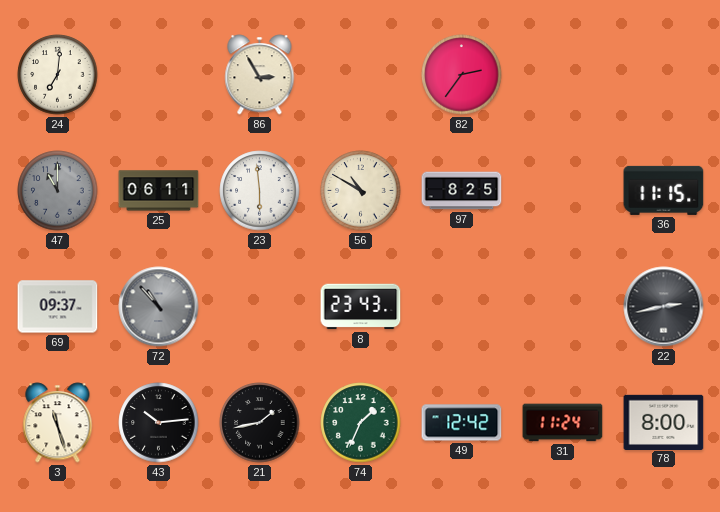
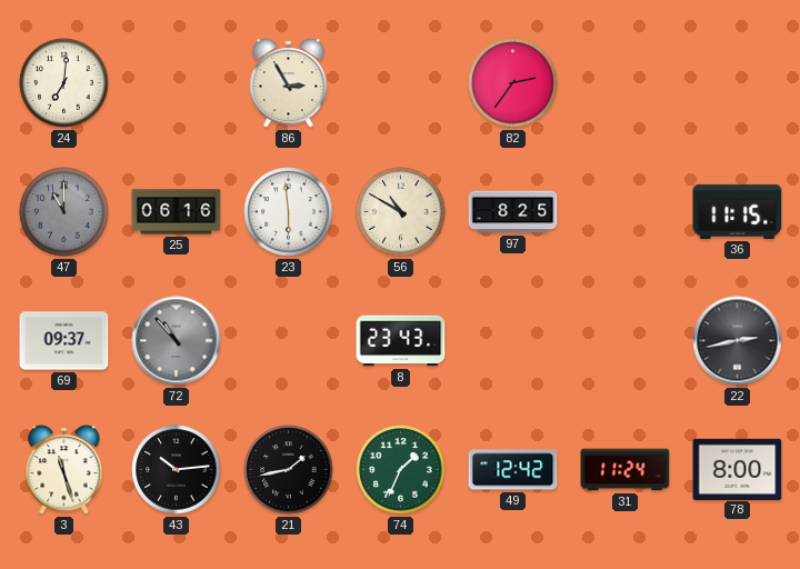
25: 06:11 -> 06:16 (177, 212)
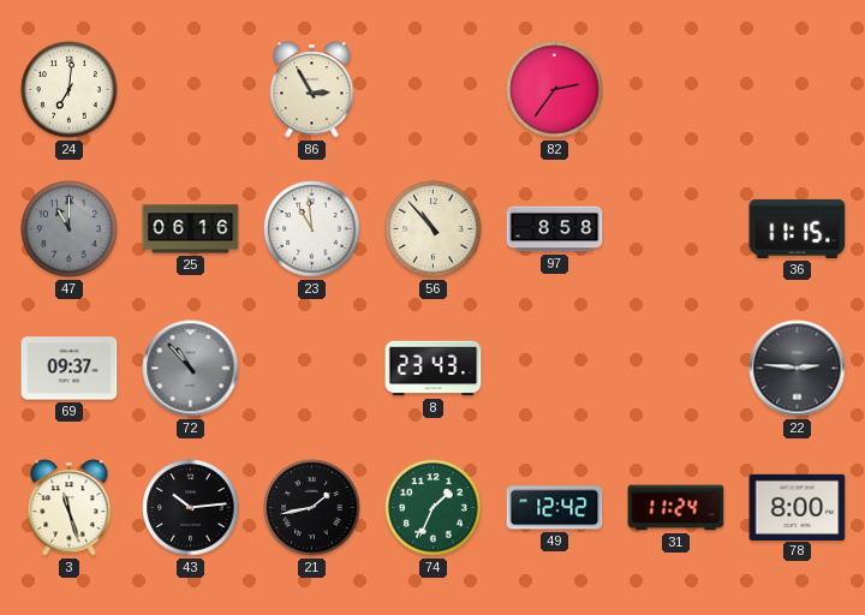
23: 5:59 -> 10:59 (312, 229)
56: 10:50 -> 10:53 (434, 229)
97: 8:25 -> 8:58 (555, 229)
22: 2:43 -> 2:46 (798, 369)
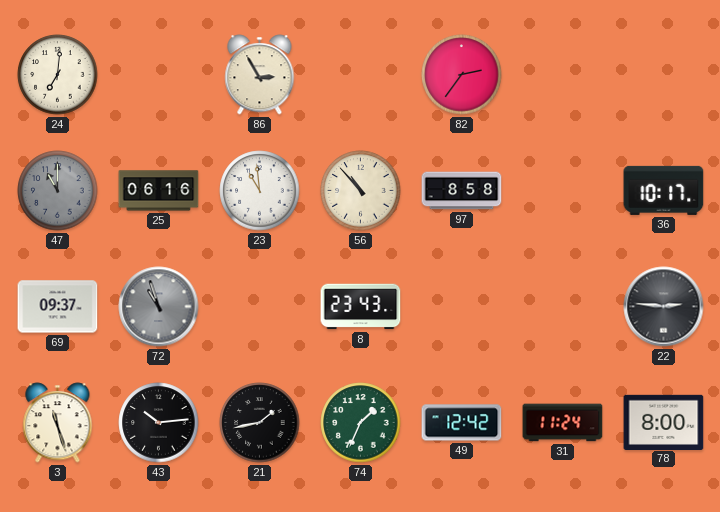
36: 11:15 -> 10:17 (664, 190)
72: 10:53 -> 10:57 (159, 307)
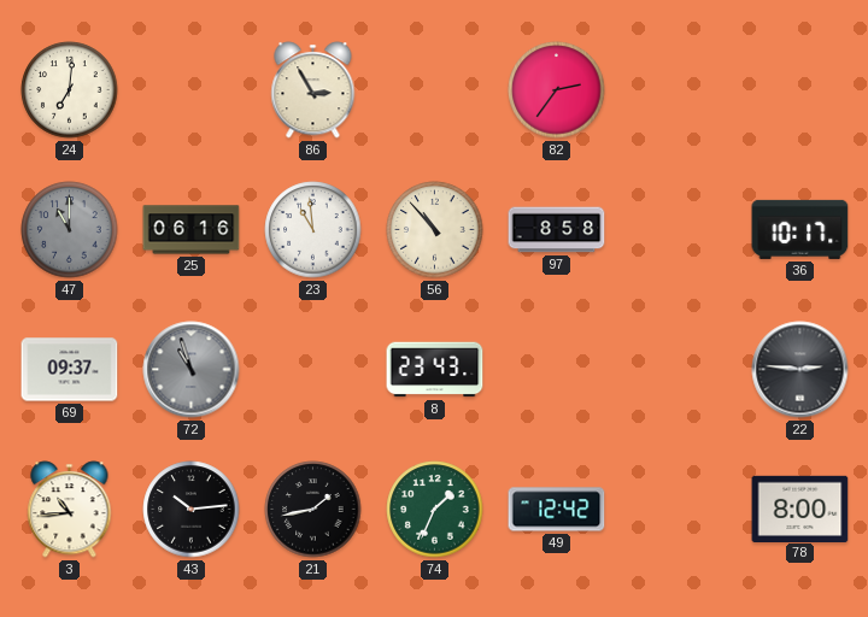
3: 11:27 -> 10:44 (70, 510)
31: 11:24 -> none (563, 423)
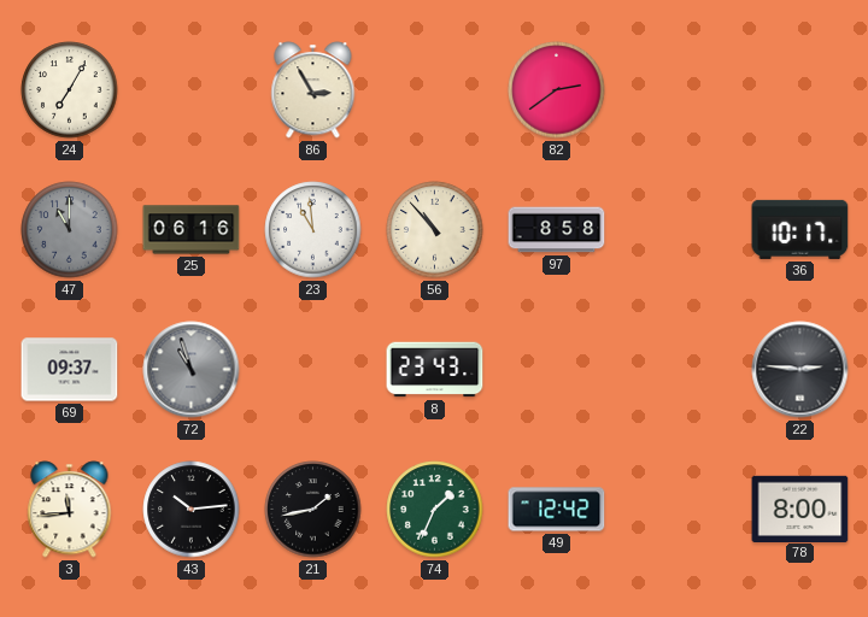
24: 7:01 -> 7:05 (70, 90)
82: 2:36 -> 2:39 (557, 90)
3: 10:44 -> 11:44 (70, 510)
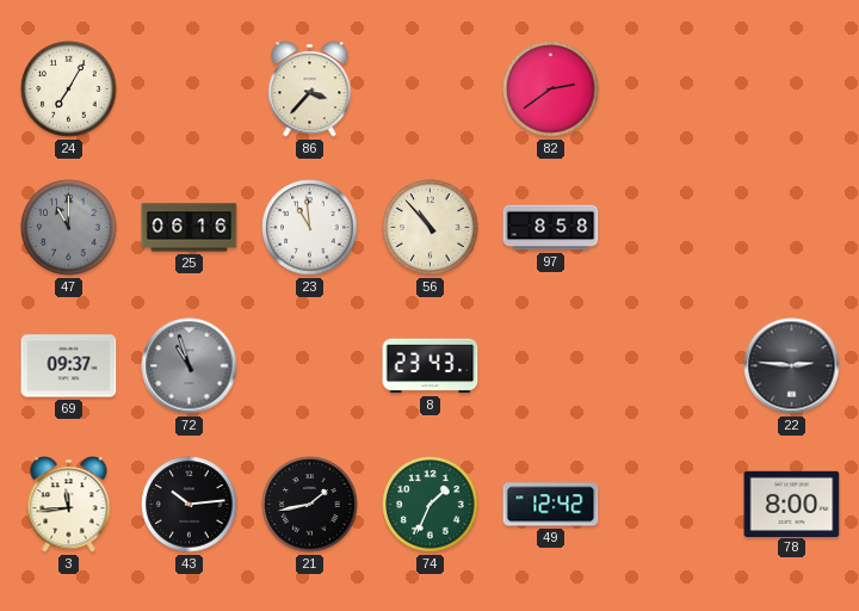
86: 2:55 -> 3:37 (310, 90)
36: 10:17 -> none (800, 229)
